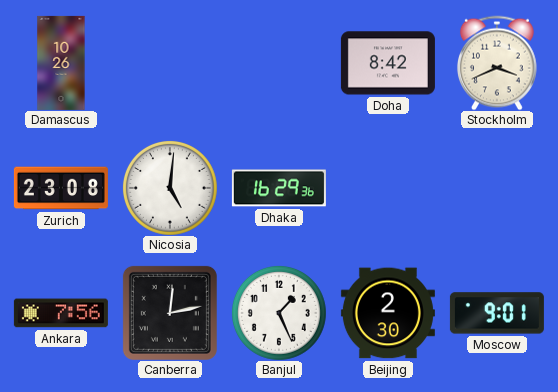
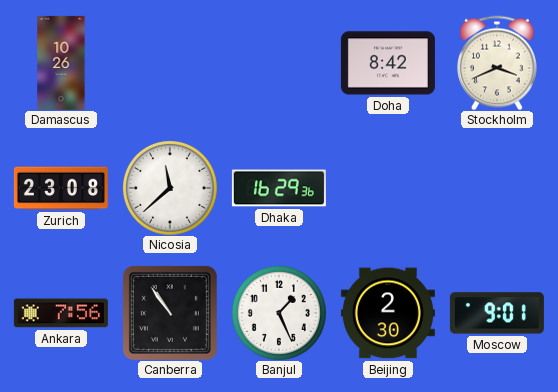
Nicosia: 5:01 -> 11:38 (170, 188)
Canberra: 12:13 -> 10:54 (170, 313)
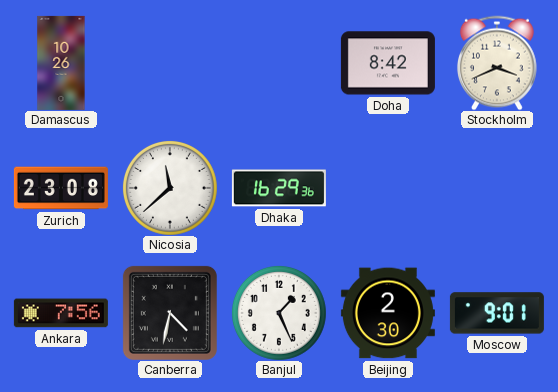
Canberra: 10:54 -> 4:32 (170, 313)
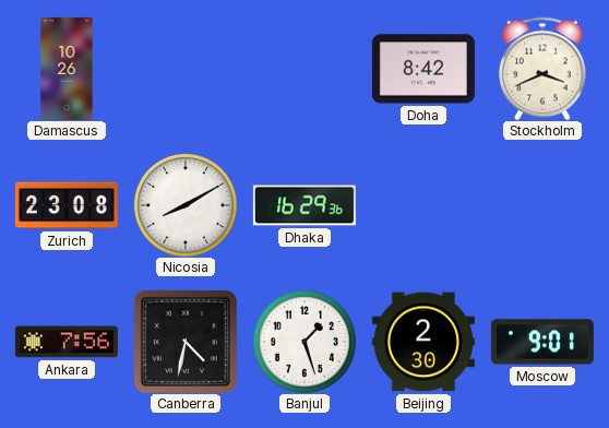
Nicosia: 11:38 -> 8:10 (186, 205)
Banjul: 1:26 -> 1:27 (304, 342)
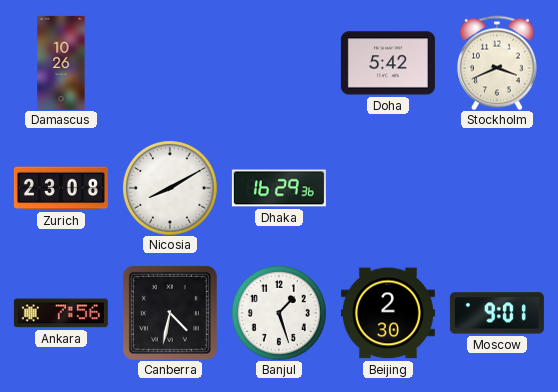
Doha: 8:42 -> 5:42 (388, 63)
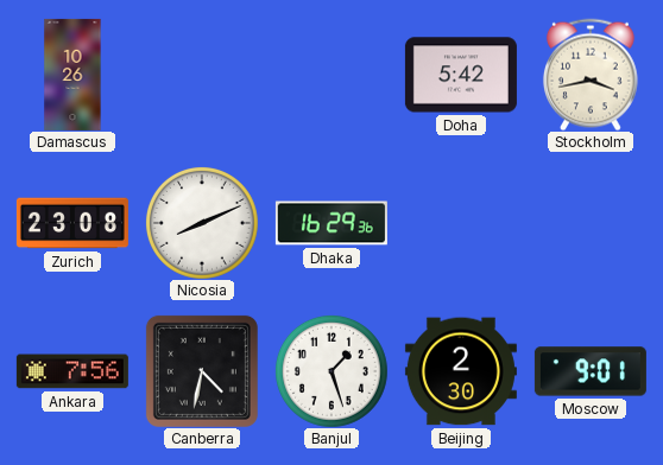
Stockholm: 3:41 -> 3:43 (591, 75)
Nicosia: 8:10 -> 8:11 (202, 223)
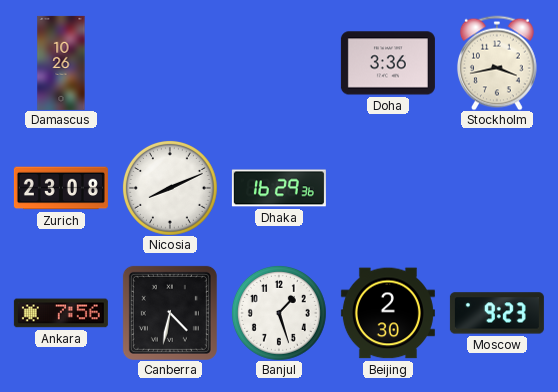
Doha: 5:42 -> 3:36 (388, 63)
Moscow: 9:01 -> 9:23 (497, 313)
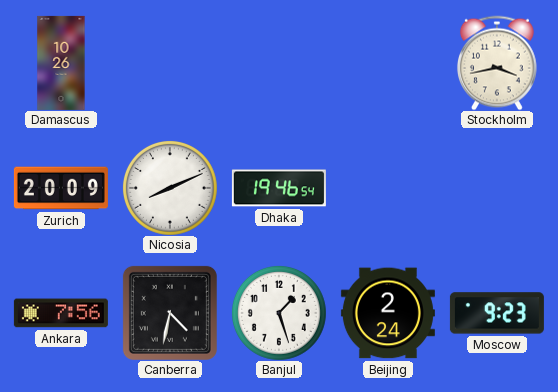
Doha: 3:36 -> none (388, 63)
Zurich: 23:08 -> 20:09 (61, 188)
Dhaka: 16:29 -> 19:46 (279, 188)
Beijing: 2:30 -> 2:24 (388, 313)
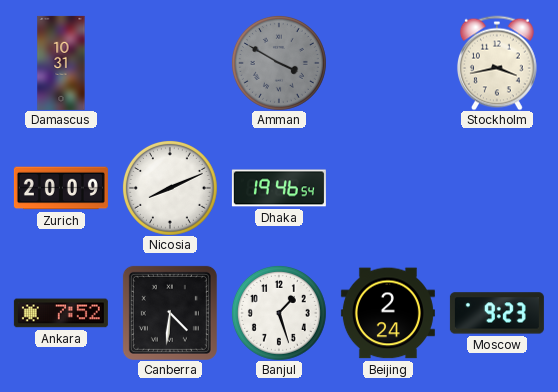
Damascus: 10:26 -> 10:31 (61, 63)
Amman: none -> 3:50 (279, 63)
Ankara: 7:56 -> 7:52 (61, 313)
Canberra: 4:32 -> 4:31 (170, 313)
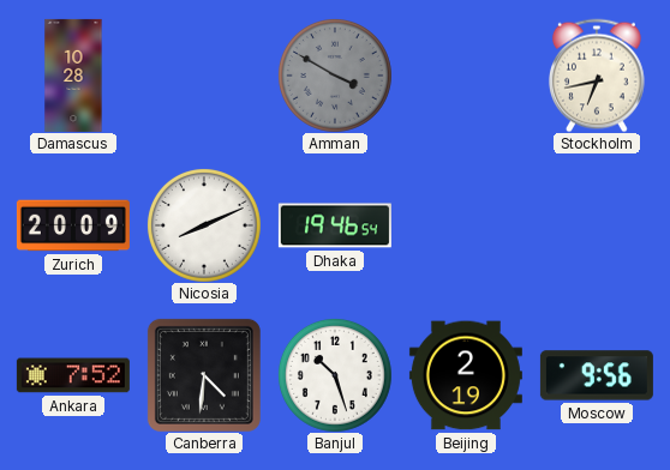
Damascus: 10:31 -> 10:28 (73, 76)
Stockholm: 3:43 -> 6:43 (597, 76)
Banjul: 1:27 -> 10:27 (335, 375)
Beijing: 2:24 -> 2:19 (466, 375)
Moscow: 9:23 -> 9:56 (597, 375)
